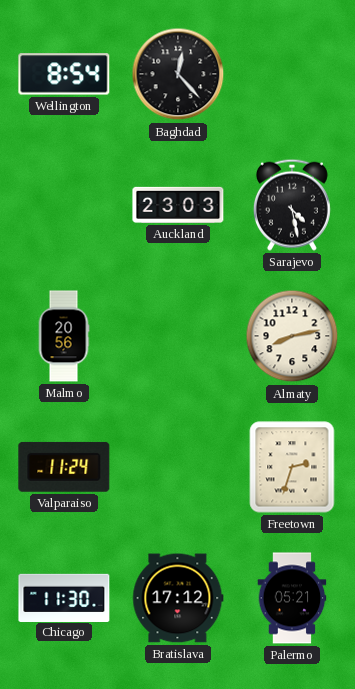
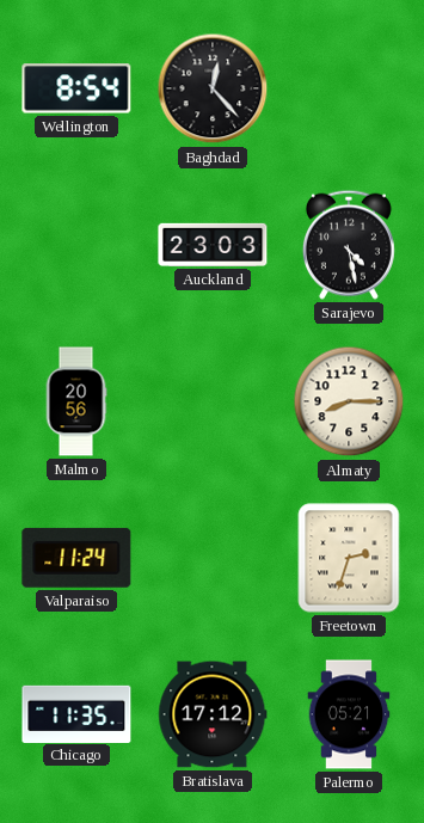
Almaty: 8:13 -> 8:15 (349, 401)
Chicago: 11:30 -> 11:35 (76, 713)
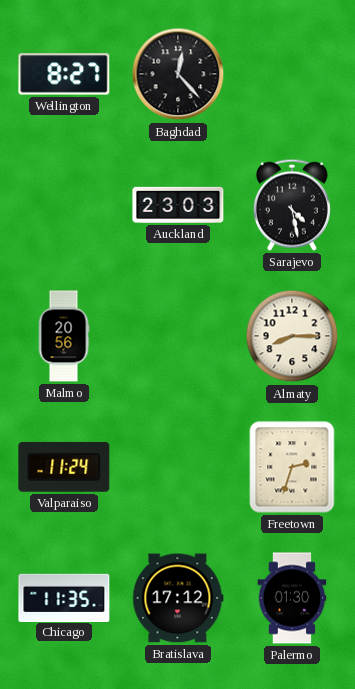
Wellington: 8:54 -> 8:27 (64, 74)
Palermo: 05:21 -> 01:30 (292, 598)
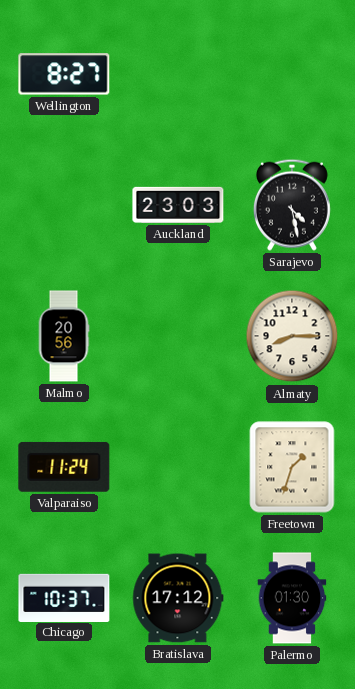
Baghdad: 12:23 -> none (178, 74)
Freetown: 2:33 -> 1:33 (292, 467)
Chicago: 11:35 -> 10:37 (64, 597)
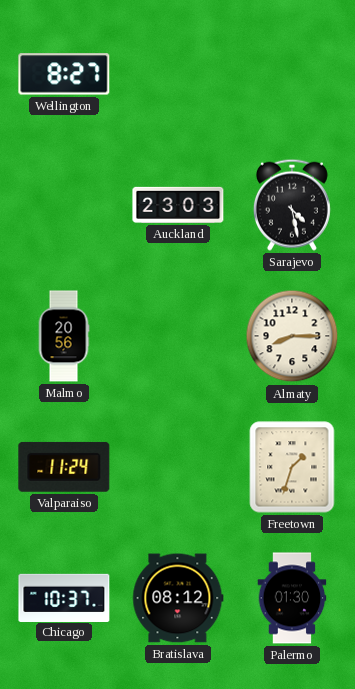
Bratislava: 17:12 -> 08:12 (178, 598)
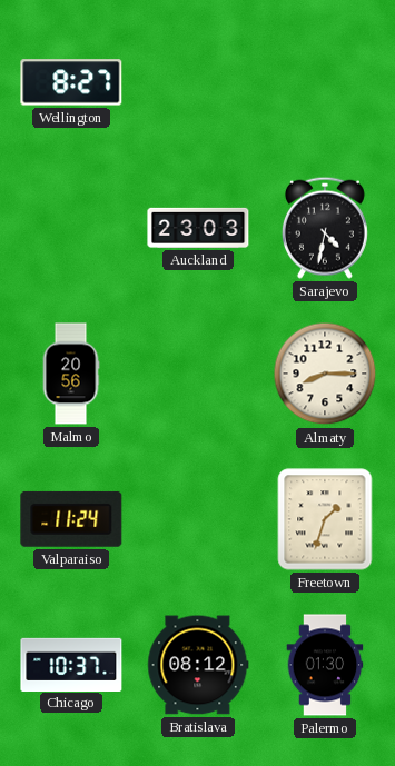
Sarajevo: 4:28 -> 4:32 (325, 228)
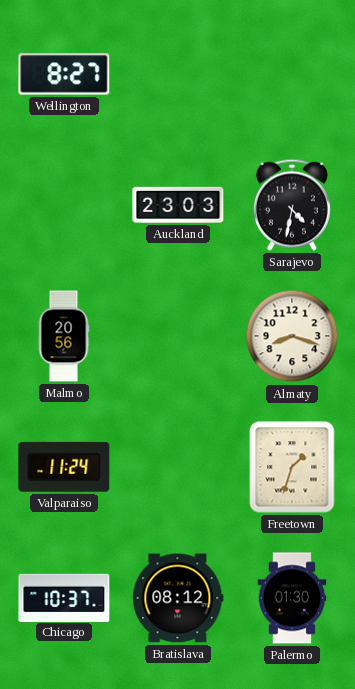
Almaty: 8:15 -> 8:18 (292, 336)
